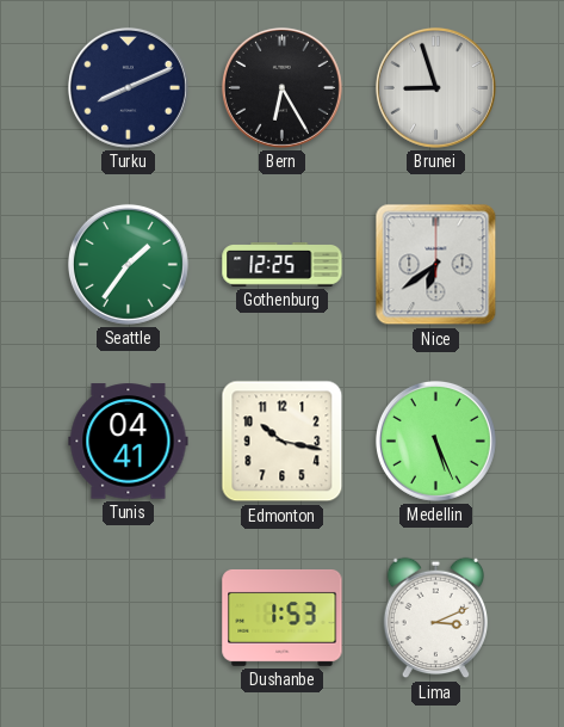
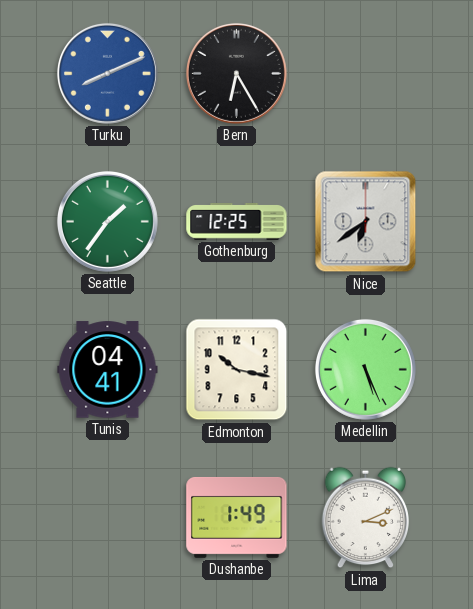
Turku dial: navy -> blue (107, 73)
Brunei: 8:57 -> none (435, 87)
Dushanbe: 1:53 -> 1:49 (237, 517)
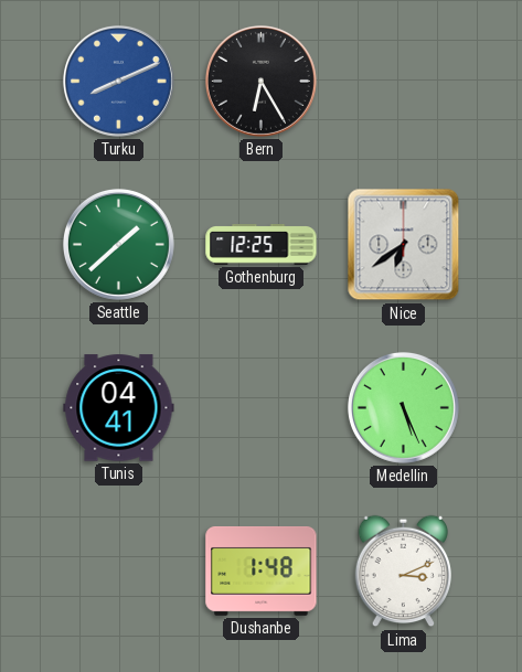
Seattle: 1:36 -> 1:38 (118, 244)
Edmonton: 10:17 -> none (237, 370)
Dushanbe: 1:49 -> 1:48 (262, 570)
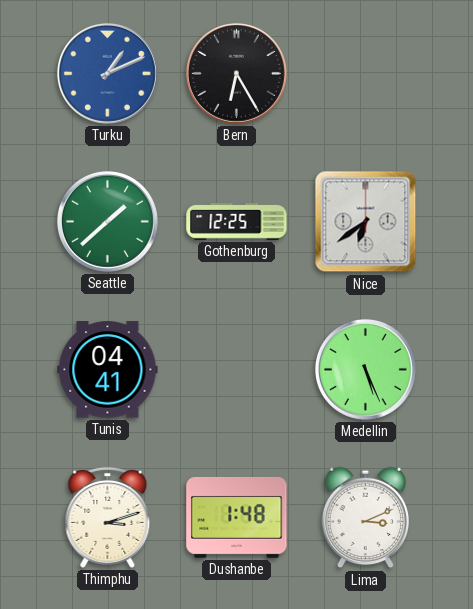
Turku: 8:11 -> 1:11 (107, 73)
Thimphu: none -> 3:12 (108, 517)
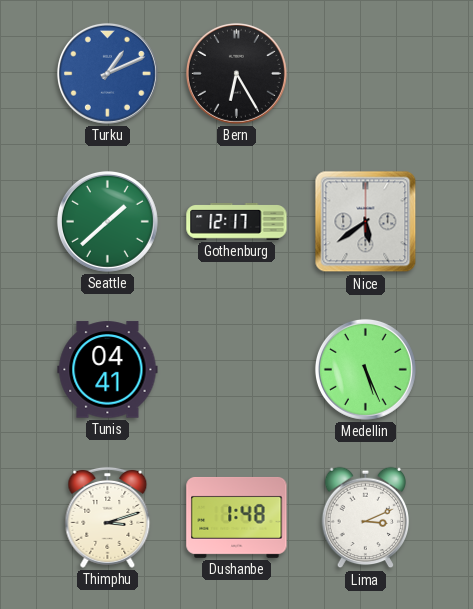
Gothenburg: 12:25 -> 12:17 (237, 222)
Nice: 6:39 -> 5:39 (366, 222)
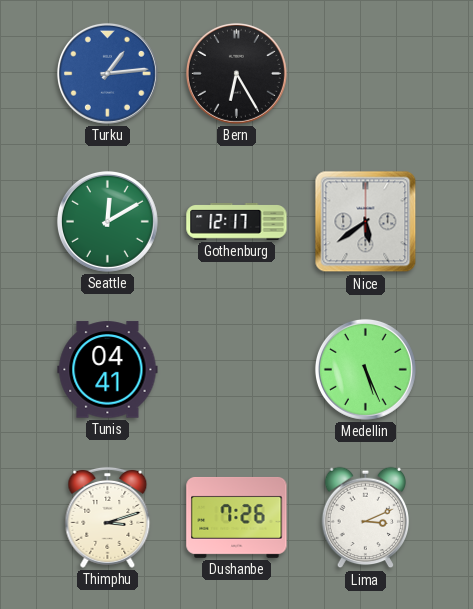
Turku: 1:11 -> 1:14 (107, 73)
Seattle: 1:38 -> 12:10 (107, 221)
Dushanbe: 1:48 -> 7:26 (237, 517)
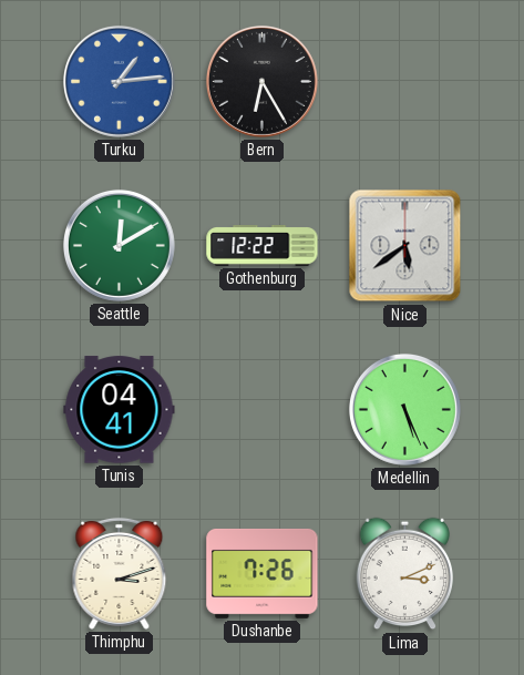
Gothenburg: 12:17 -> 12:22 (263, 246)
